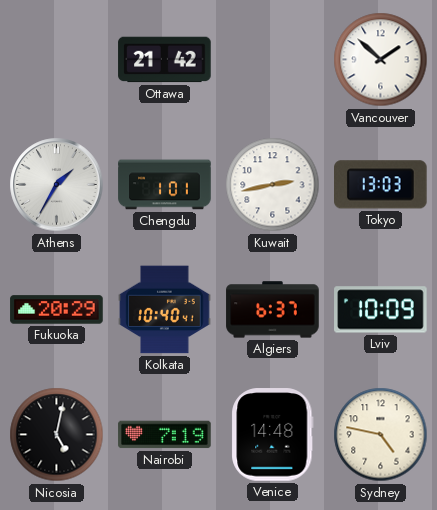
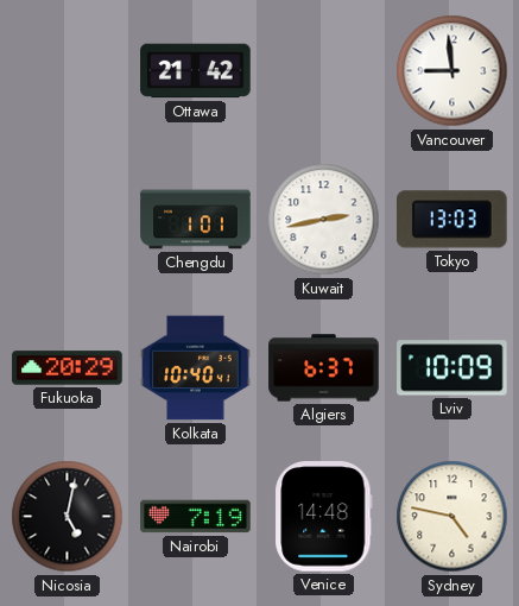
Vancouver: 1:52 -> 8:59 (452, 71)
Athens: 1:35 -> none (57, 185)
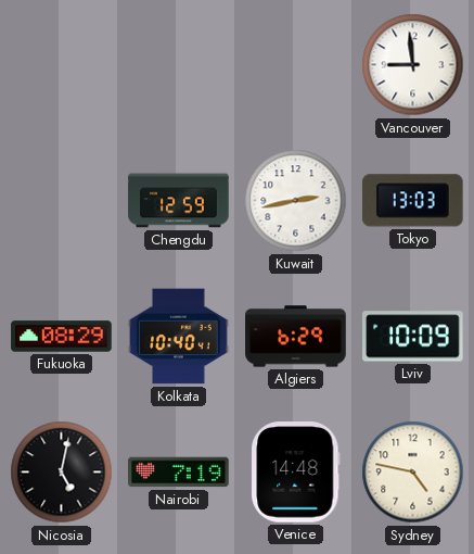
Ottawa: 21:42 -> none (196, 71)
Chengdu: 1:01 -> 12:59 (179, 201)
Fukuoka: 20:29 -> 08:29 (62, 337)
Algiers: 6:37 -> 6:29 (296, 337)
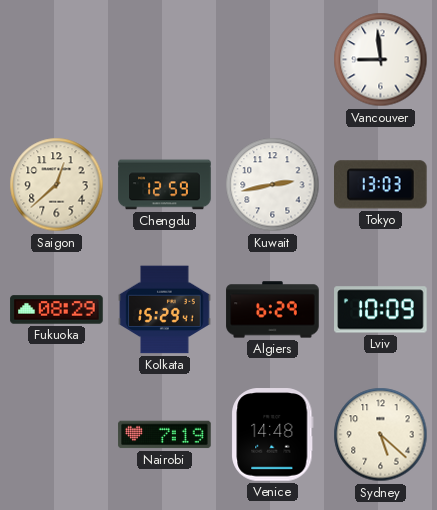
Saigon: none -> 12:38 (57, 185)
Kolkata: 10:40 -> 15:29 (165, 310)
Nicosia: 5:02 -> none (62, 473)
Sydney: 4:47 -> 5:22 (381, 435)
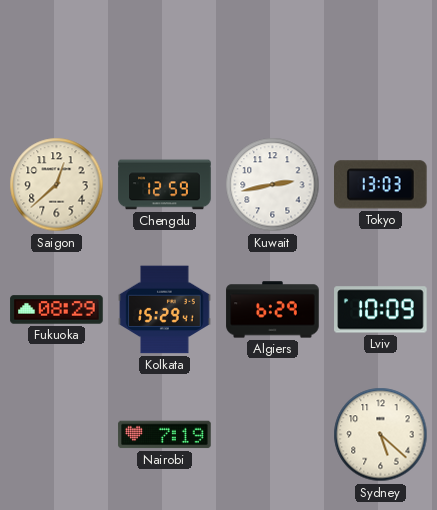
Vancouver: 8:59 -> none (381, 60)
Venice: 14:48 -> none (273, 435)
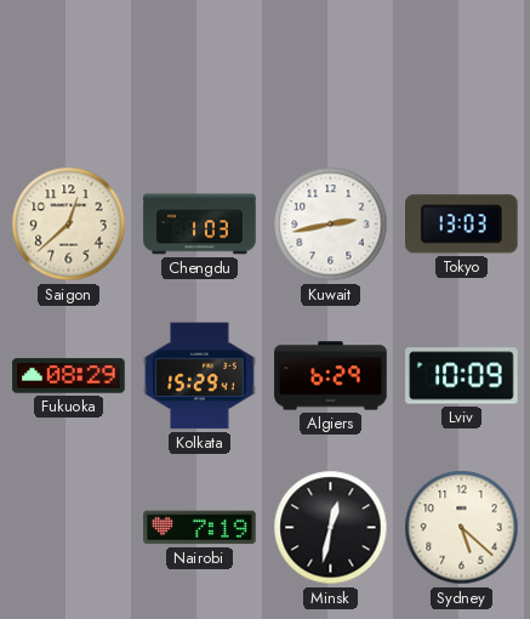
Chengdu: 12:59 -> 1:03 (200, 225)
Minsk: none -> 12:32 (331, 528)
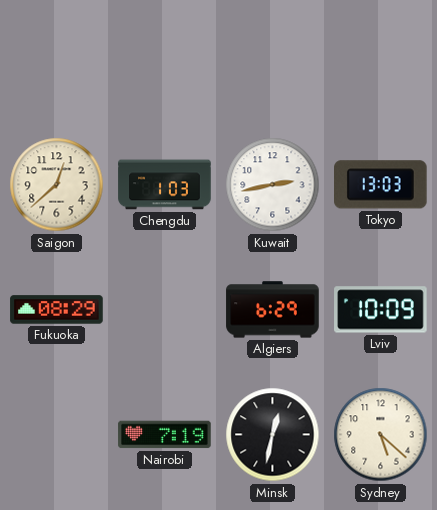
Kolkata: 15:29 -> none (200, 376)
